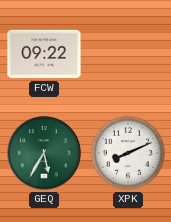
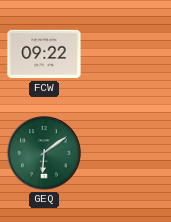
GEQ: 5:35 -> 6:09 (44, 153)
XPK: 8:11 -> none (128, 153)
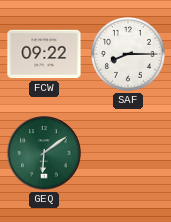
SAF: none -> 8:15 (128, 54)
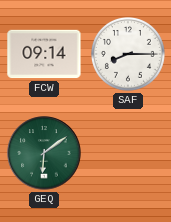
FCW: 09:22 -> 09:14 (44, 54)
